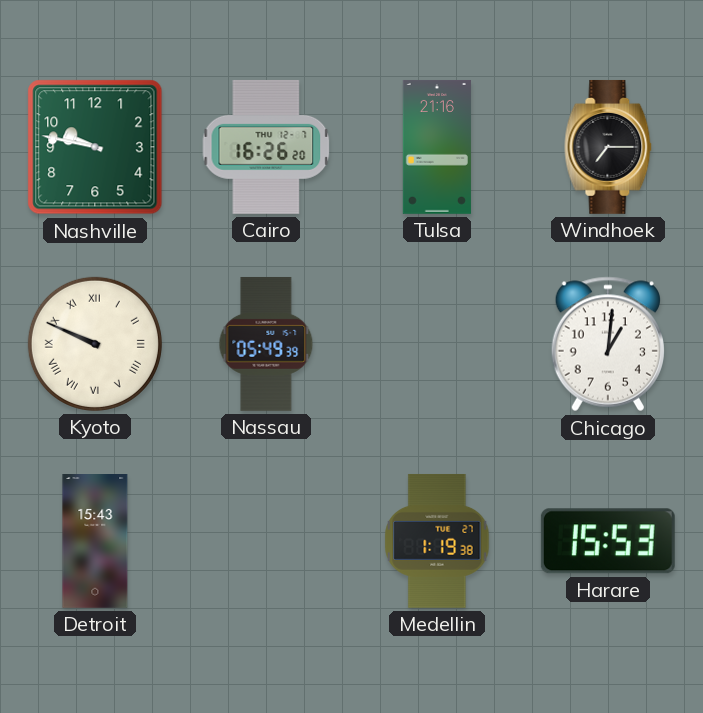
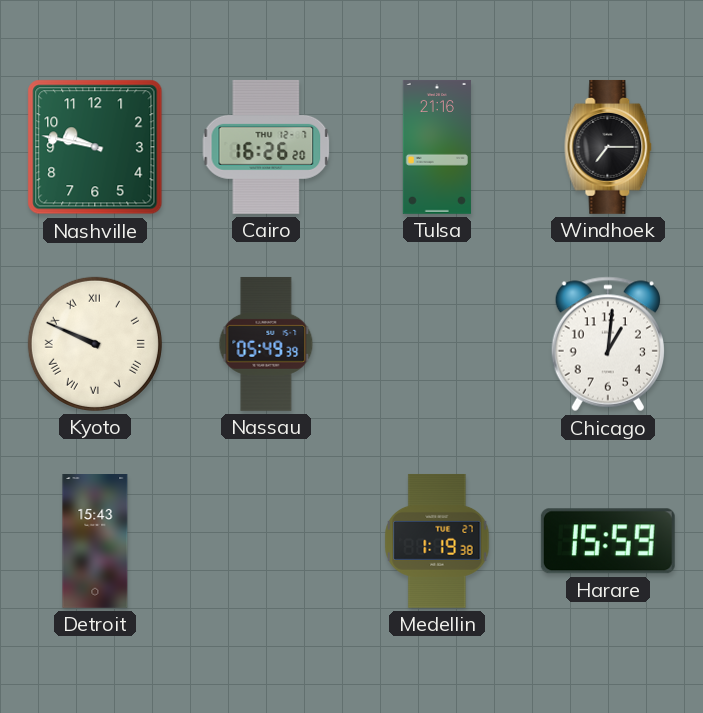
Harare: 15:53 -> 15:59 (608, 541)
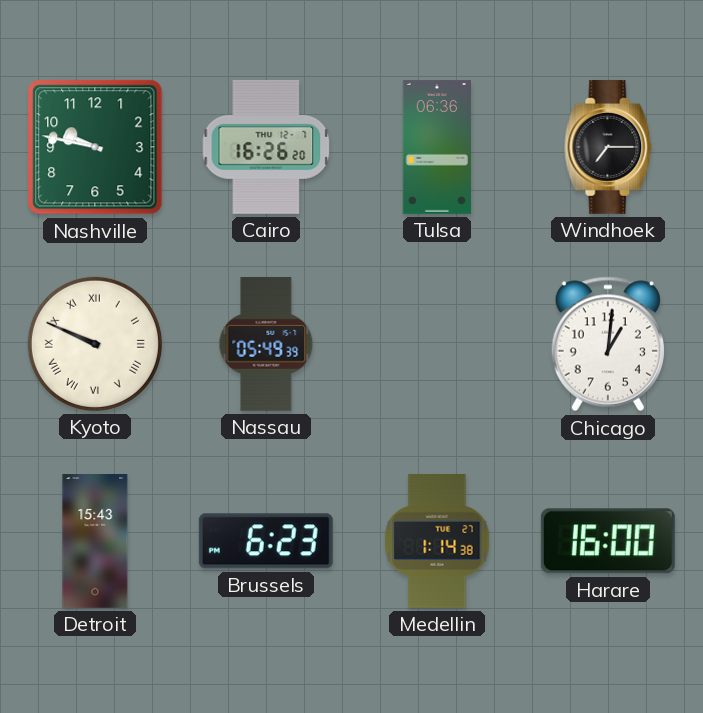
Tulsa: 21:16 -> 06:36 (437, 147)
Brussels: none -> 6:23 (266, 541)
Medellin: 1:19 -> 1:14 (437, 541)
Harare: 15:59 -> 16:00 (608, 541)
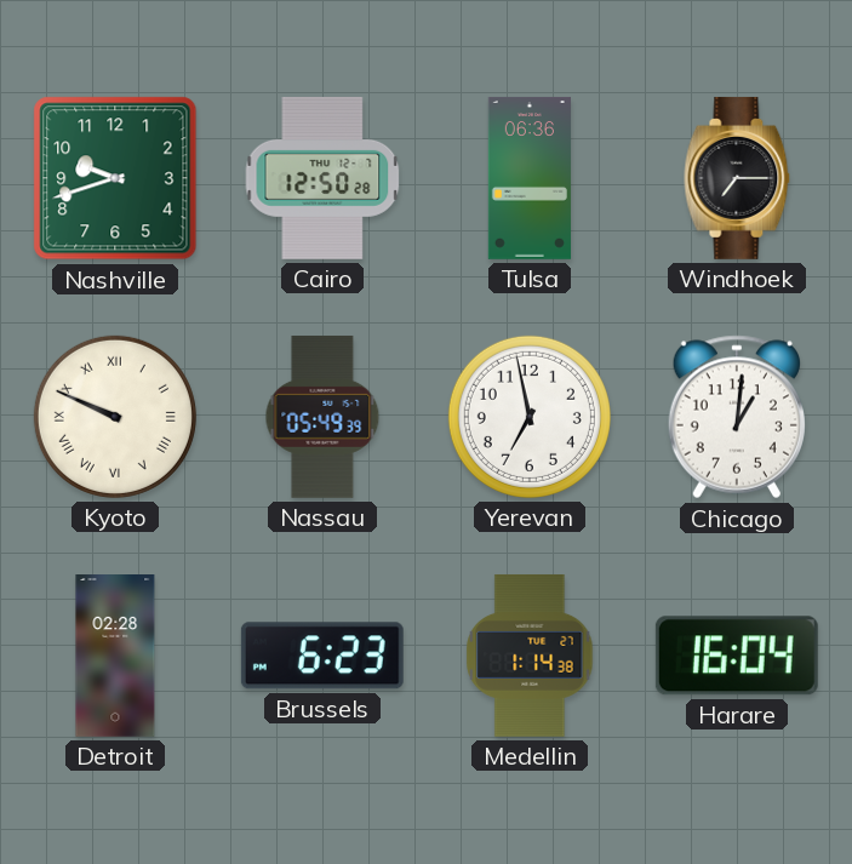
Nashville: 9:47 -> 9:42 (115, 178)
Cairo: 16:26 -> 12:50 (322, 178)
Yerevan: none -> 6:58 (530, 417)
Detroit: 15:43 -> 02:28 (115, 657)
Harare: 16:00 -> 16:04 (737, 656)
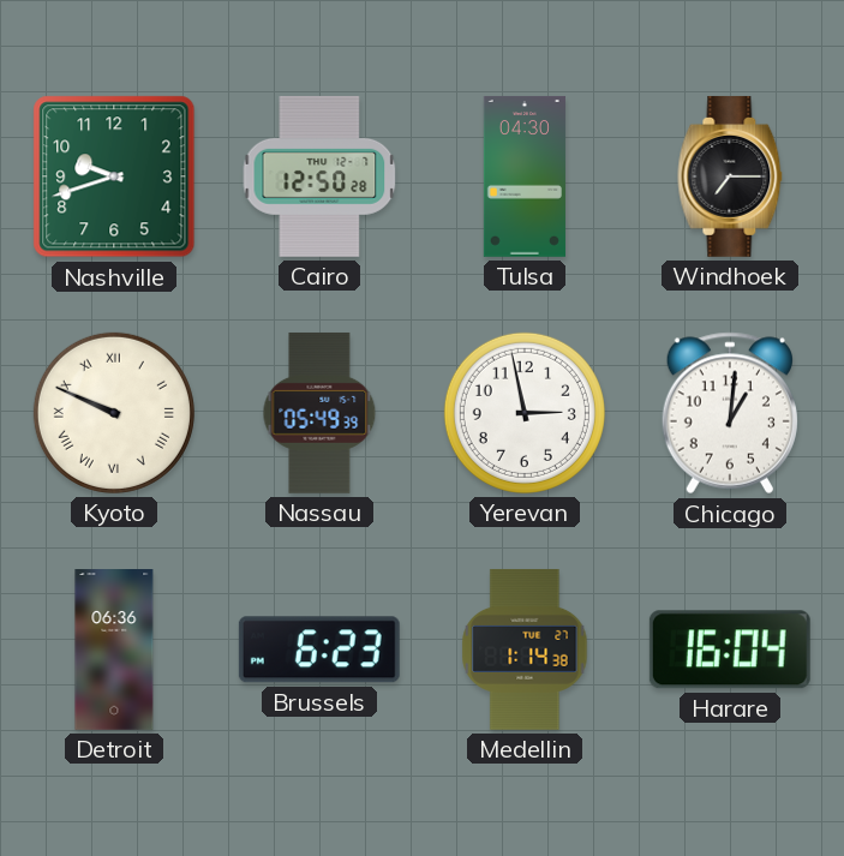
Tulsa: 06:36 -> 04:30 (525, 176)
Yerevan: 6:58 -> 2:58 (525, 413)
Detroit: 02:28 -> 06:36 (114, 651)
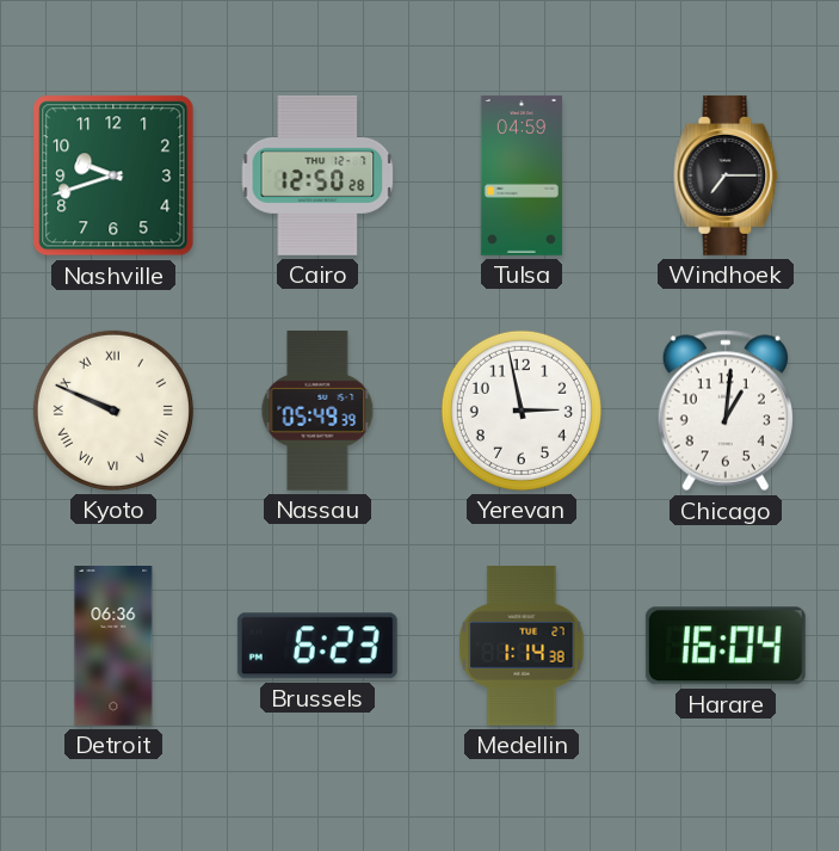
Tulsa: 04:30 -> 04:59 (522, 175)
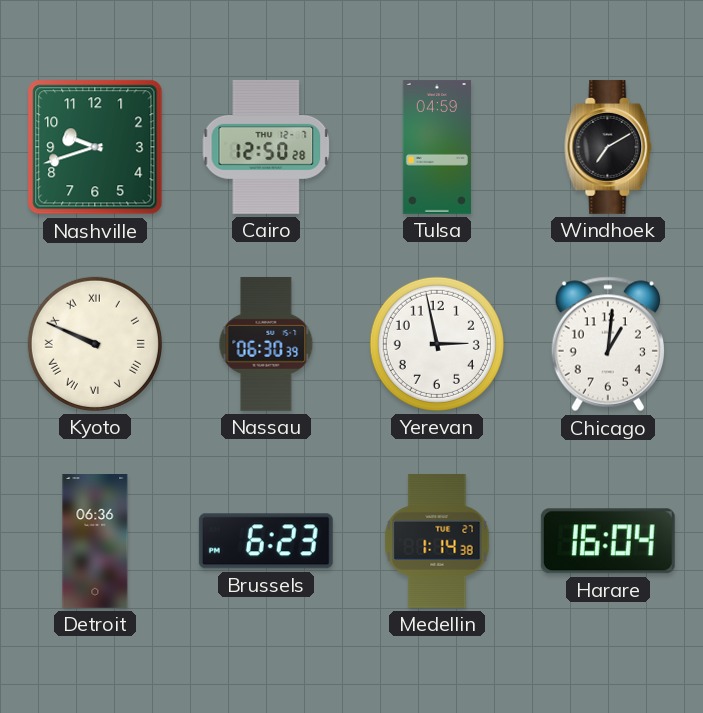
Windhoek: 7:15 -> 7:10 (608, 147)
Nassau: 05:49 -> 06:30 (266, 344)
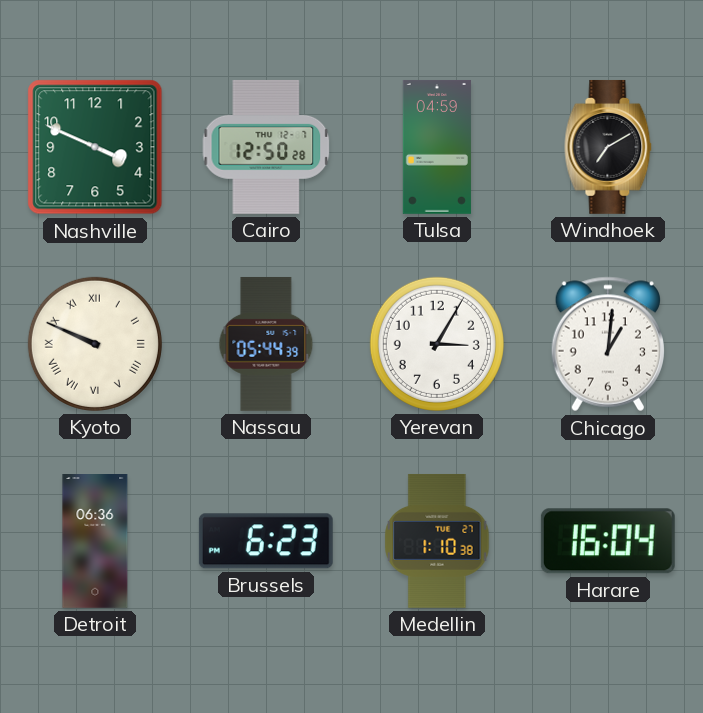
Nashville: 9:42 -> 3:49 (95, 147)
Nassau: 06:30 -> 05:44 (266, 344)
Yerevan: 2:58 -> 3:05 (437, 344)
Medellin: 1:14 -> 1:10 (437, 541)
